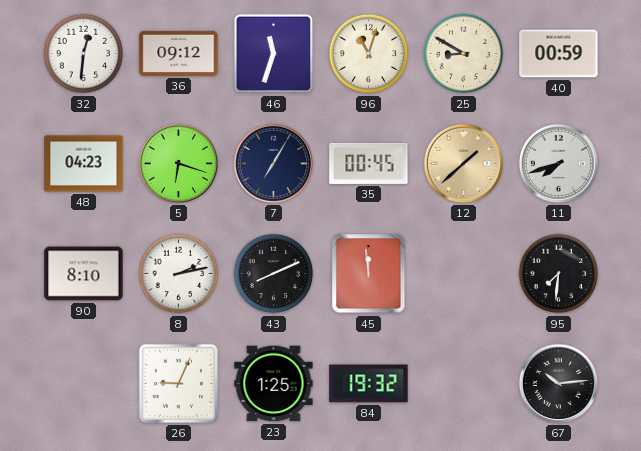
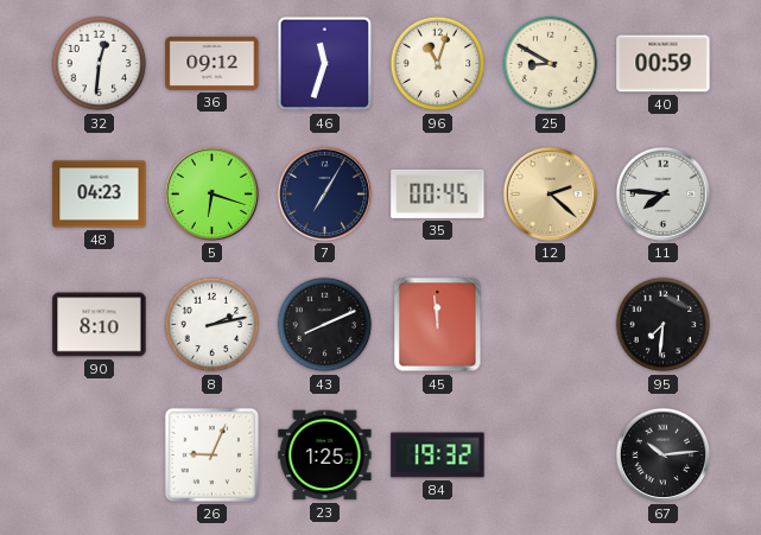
12: 1:38 -> 2:22 (550, 193)
11: 7:42 -> 7:46 (662, 193)
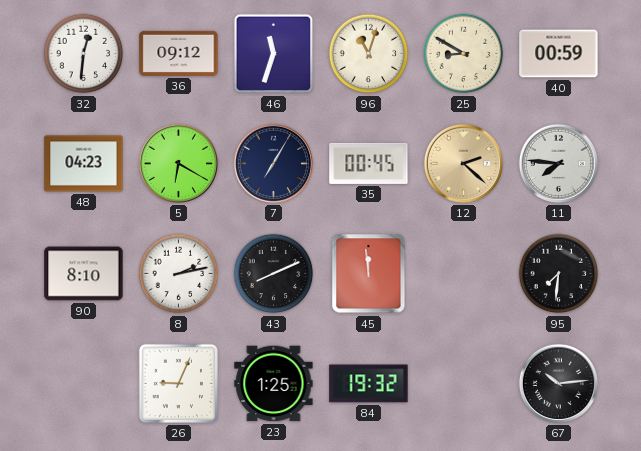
5: 6:18 -> 6:20 (178, 163)
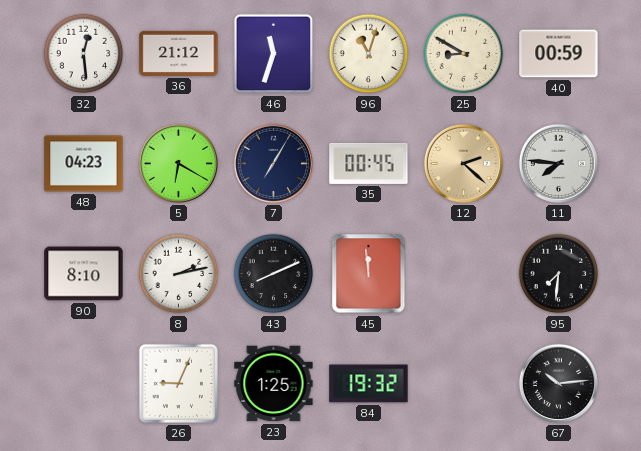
32: 12:31 -> 12:29 (84, 54)
36: 09:12 -> 21:12 (179, 53)
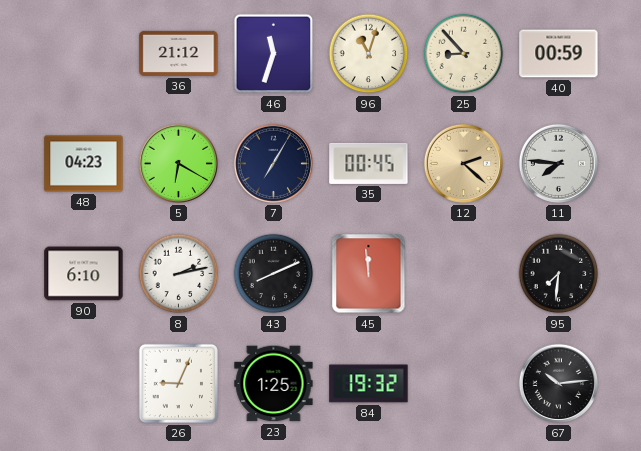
32: 12:29 -> none (84, 54)
25: 8:50 -> 8:53 (464, 54)
90: 8:10 -> 6:10 (84, 274)
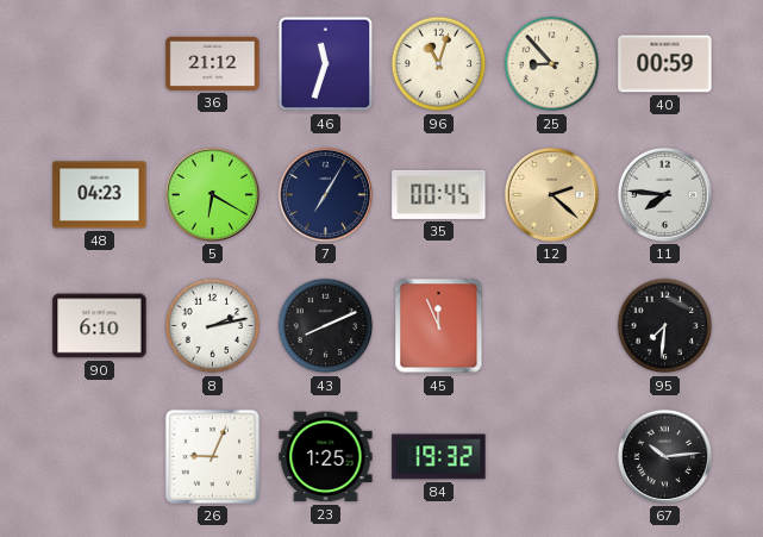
45: 11:59 -> 11:56 (439, 326)
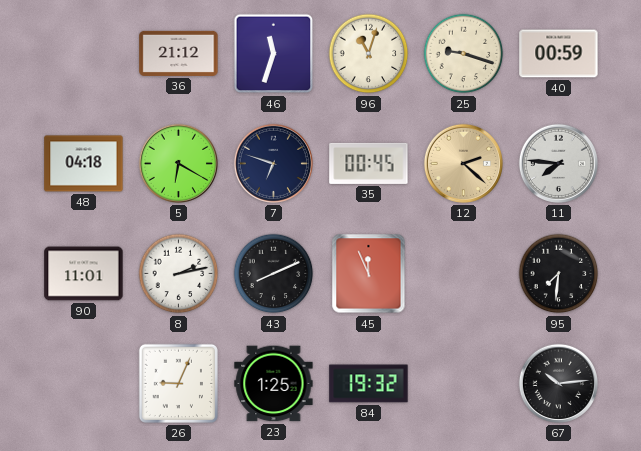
25: 8:53 -> 9:18 (464, 54)
48: 04:23 -> 04:18 (84, 164)
7: 7:05 -> 6:48 (273, 163)
90: 6:10 -> 11:01 (84, 274)
